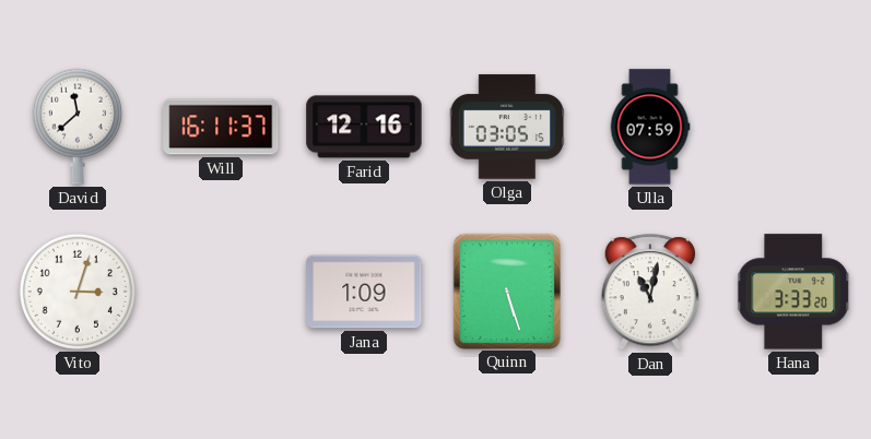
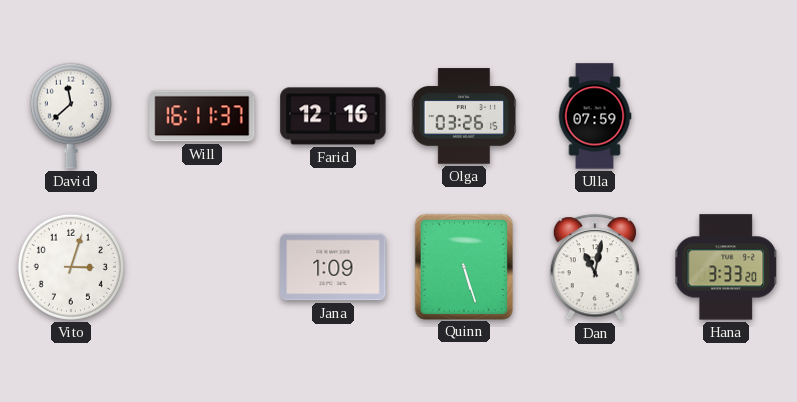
Olga: 03:05 -> 03:26 (464, 116)
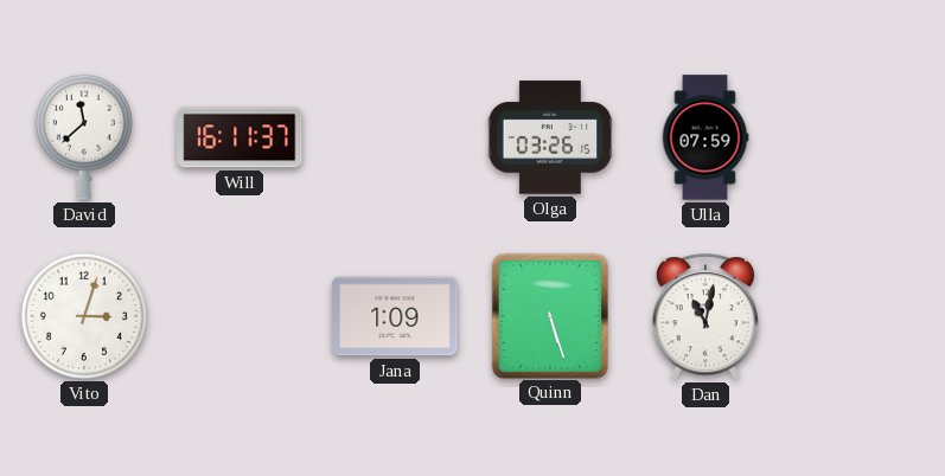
Farid: 12:16 -> none (333, 116)
Hana: 3:33 -> none (727, 267)
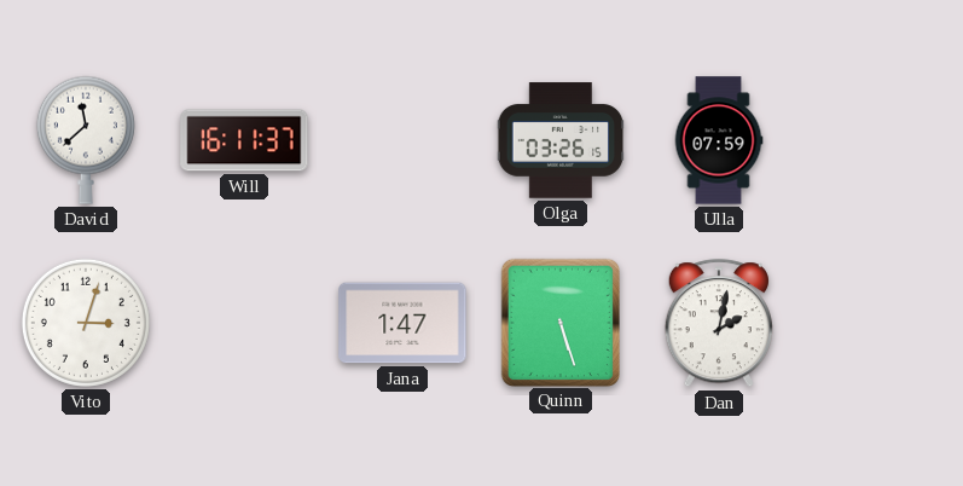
Jana: 1:09 -> 1:47 (402, 323)
Dan: 11:02 -> 2:02 (719, 324)
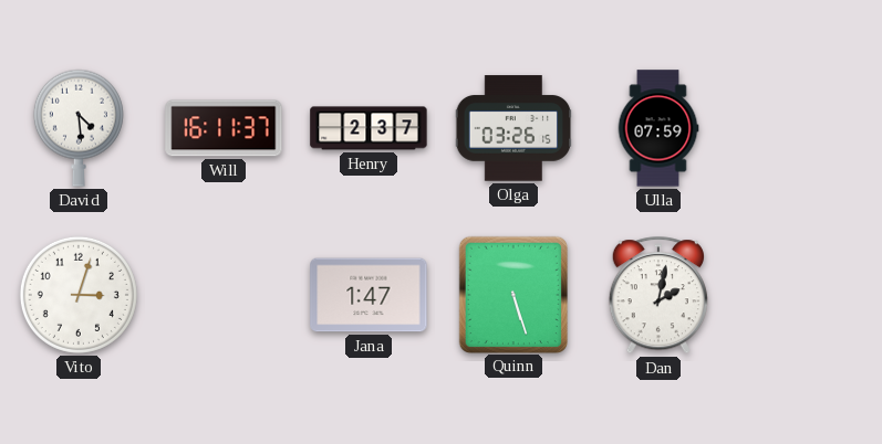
David: 11:38 -> 4:29 (79, 128)
Henry: none -> 2:37 (369, 128)
